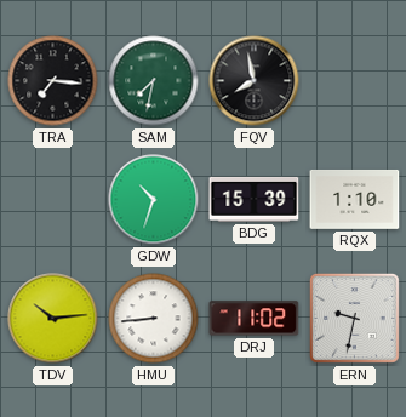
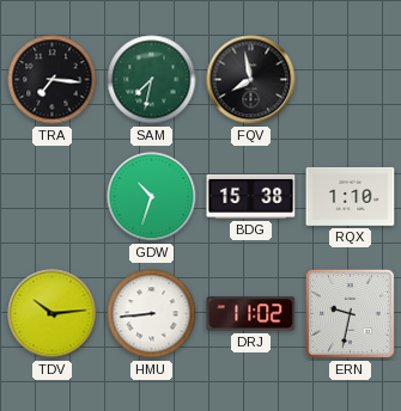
BDG: 15:39 -> 15:38 (251, 196)
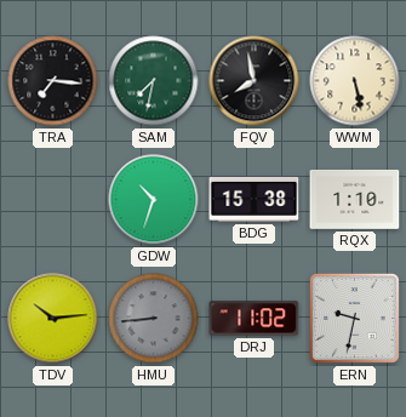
WWM: none -> 5:28 (355, 81)
HMU dial: white -> grey (154, 319)
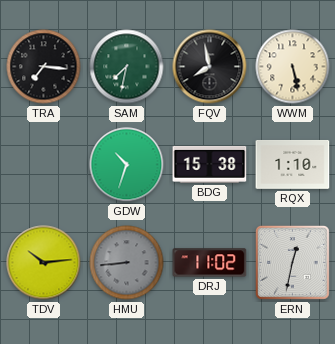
ERN: 9:32 -> 12:32 (292, 262)
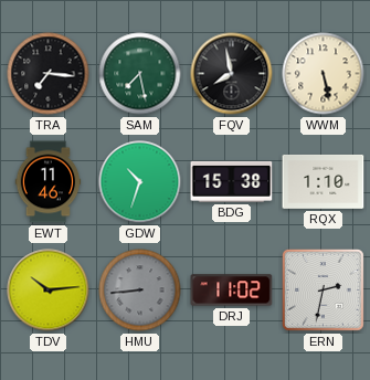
SAM: 7:32 -> 7:28 (140, 74)
EWT: none -> 11:46 (49, 182)
ERN: 12:32 -> 2:32 (323, 289)
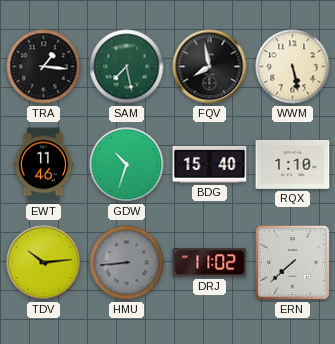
TRA: 7:16 -> 1:16 (44, 67)
BDG: 15:38 -> 15:40 (210, 164)
ERN: 2:32 -> 7:38 (292, 262)
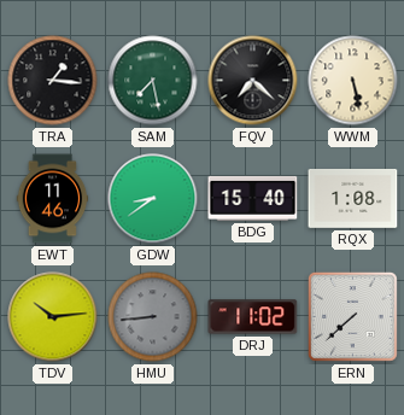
FQV: 7:58 -> 7:22 (253, 81)
GDW: 10:33 -> 8:39 (153, 199)
RQX: 1:10 -> 1:08 (353, 198)
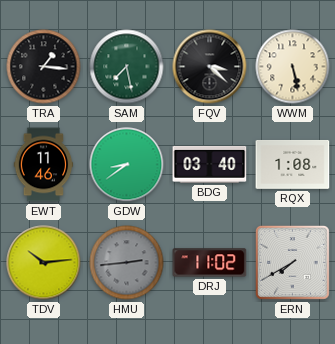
FQV: 7:22 -> 3:22 (210, 67)
BDG: 15:40 -> 03:40 (210, 164)
HMU: 8:44 -> 2:44 (127, 263)
ERN: 7:38 -> 7:40 (292, 262)
